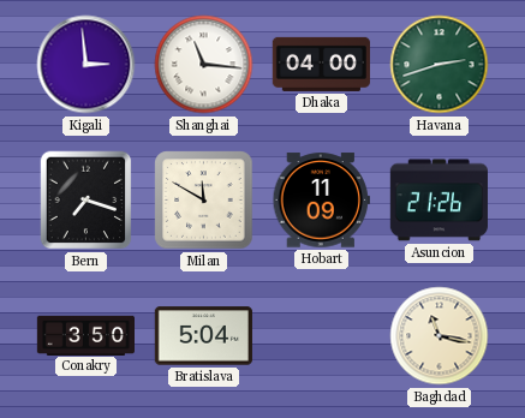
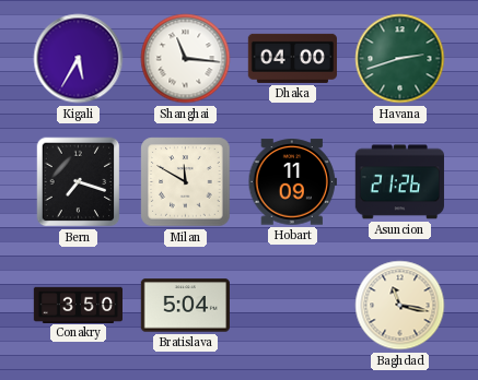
Kigali: 2:59 -> 5:35 (79, 59)
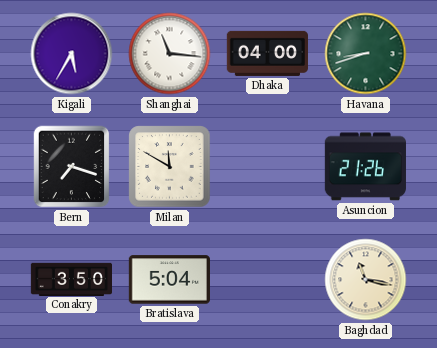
Havana: 2:42 -> 8:42 (366, 54)
Hobart: 11:09 -> none (292, 182)
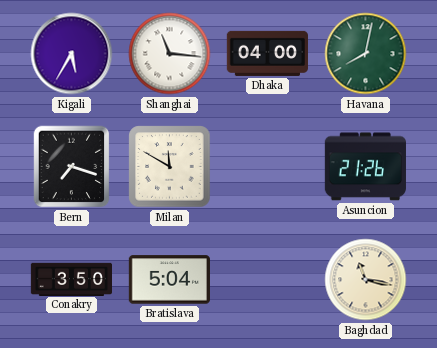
Havana: 8:42 -> 8:02 (366, 54)
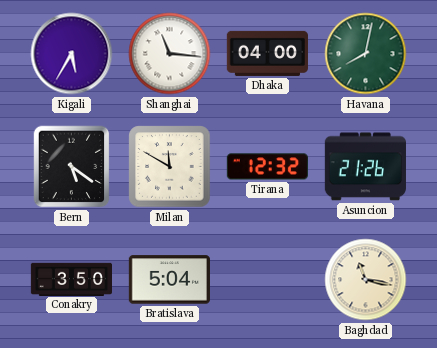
Bern: 7:18 -> 5:21 (72, 167)
Tirana: none -> 12:32 (267, 167)
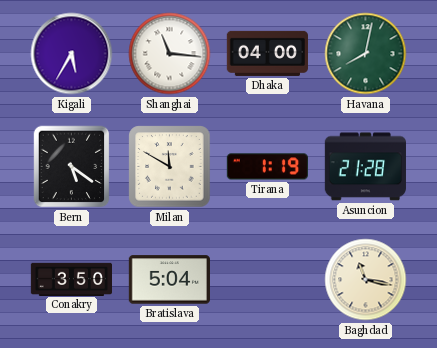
Tirana: 12:32 -> 1:19 (267, 167)
Asuncion: 21:26 -> 21:28 (365, 167)
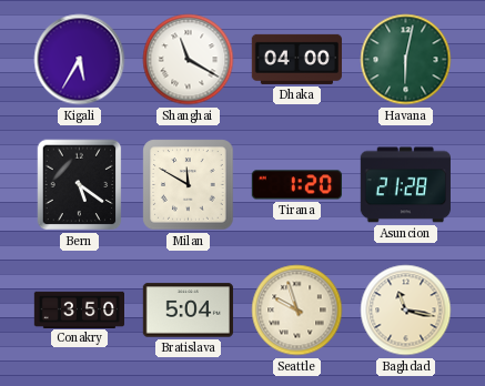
Shanghai: 11:16 -> 11:20 (189, 60)
Havana: 8:02 -> 6:02 (406, 60)
Tirana: 1:19 -> 1:20 (296, 185)
Seattle: none -> 9:57 (297, 311)
